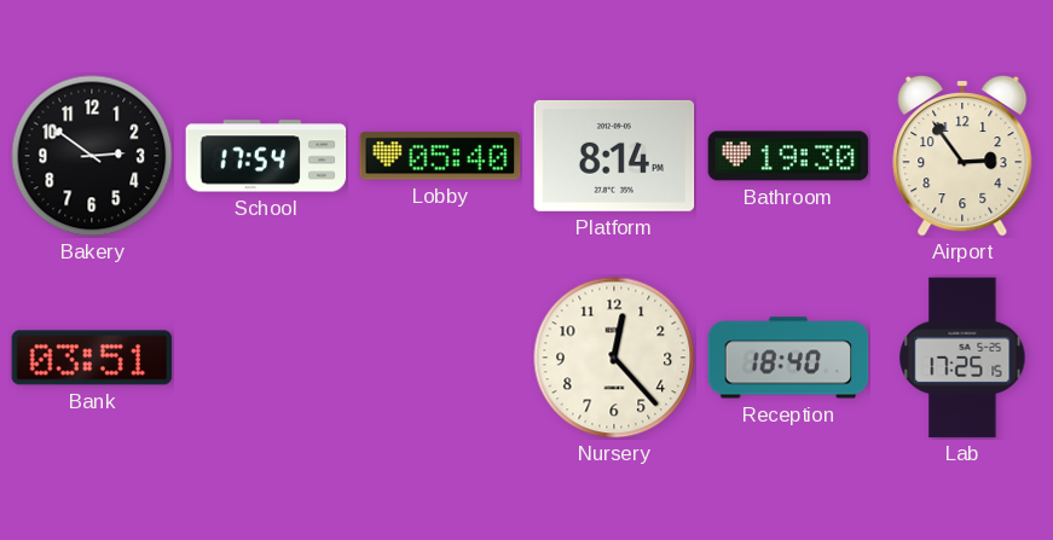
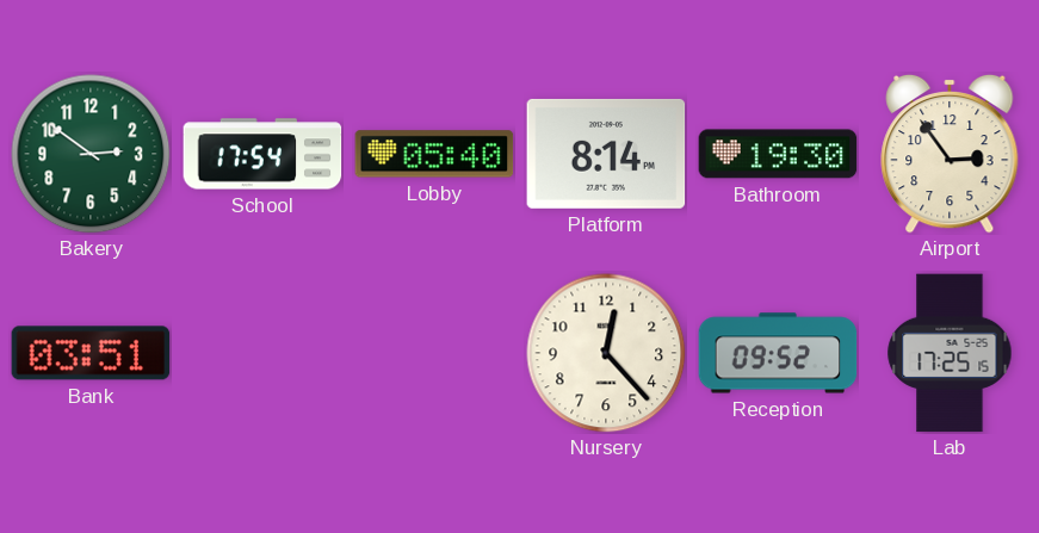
Bakery dial: black -> green (91, 154)
Reception: 18:40 -> 09:52 (778, 353)
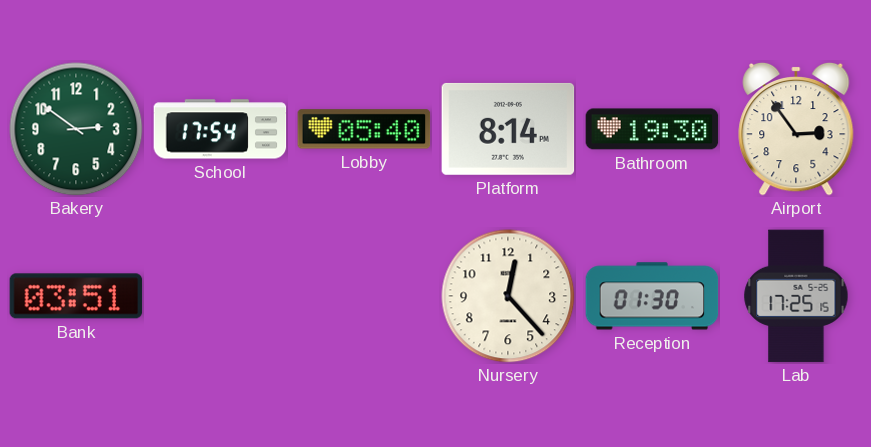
Reception: 09:52 -> 01:30 (652, 296)
